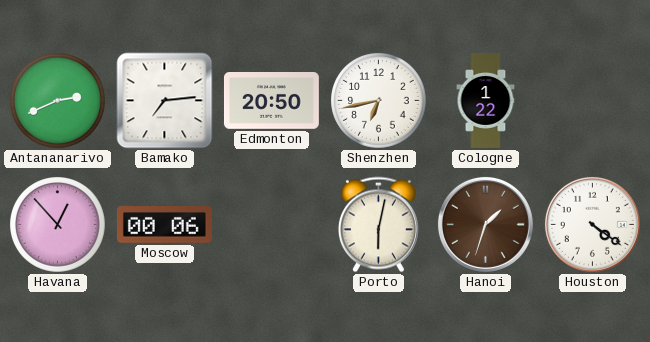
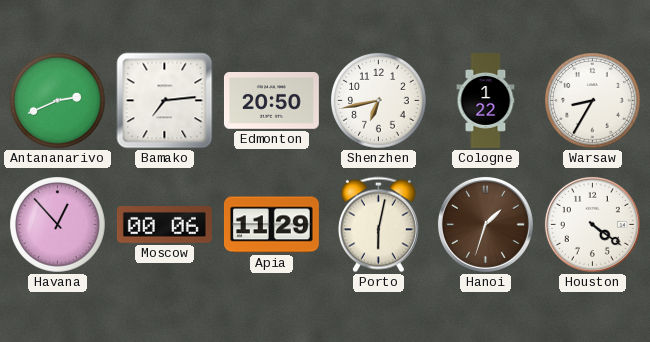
Warsaw: none -> 8:35 (593, 101)
Apia: none -> 11:29 (271, 225)
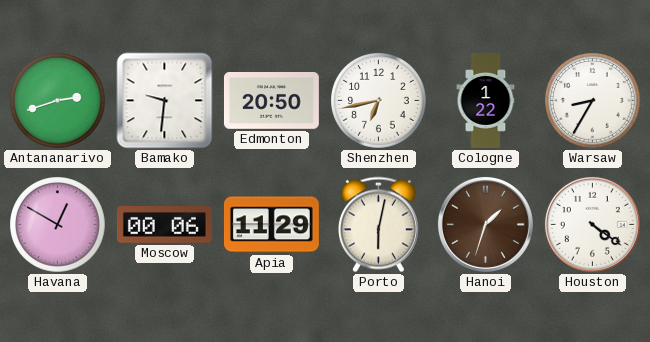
Antananarivo: 2:41 -> 2:42 (58, 101)
Bamako: 7:14 -> 9:31 (165, 101)
Havana: 12:53 -> 12:50 (58, 225)
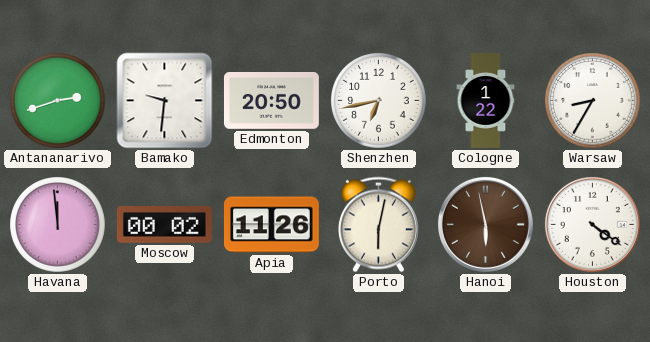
Havana: 12:50 -> 11:59 (58, 225)
Moscow: 00:06 -> 00:02 (164, 225)
Apia: 11:29 -> 11:26 (271, 225)
Hanoi: 1:33 -> 5:58 (485, 224)
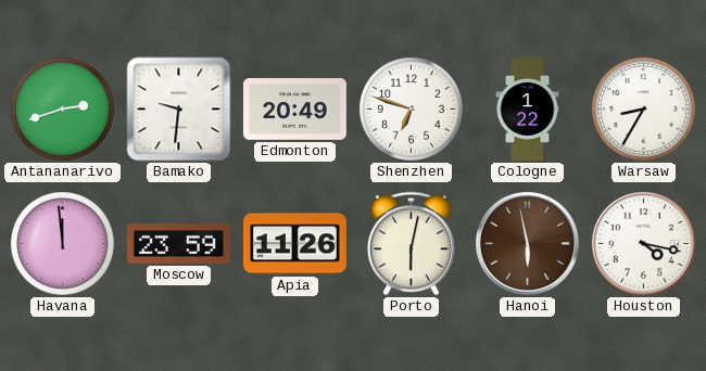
Edmonton: 20:50 -> 20:49 (294, 110)
Shenzhen: 6:43 -> 6:48 (412, 110)
Moscow: 00:02 -> 23:59 (178, 244)
Houston: 4:21 -> 4:17 (643, 243)
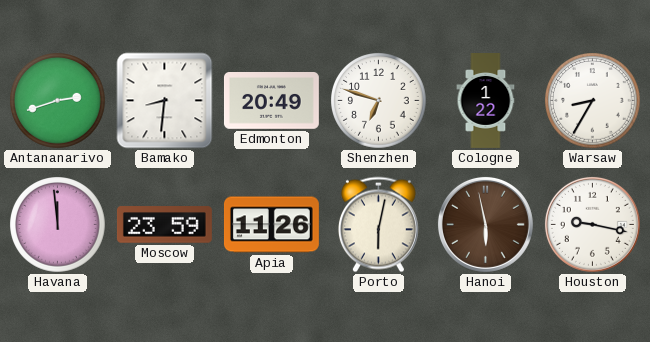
Bamako: 9:31 -> 8:31 (165, 101)
Houston: 4:17 -> 9:17 (592, 224)
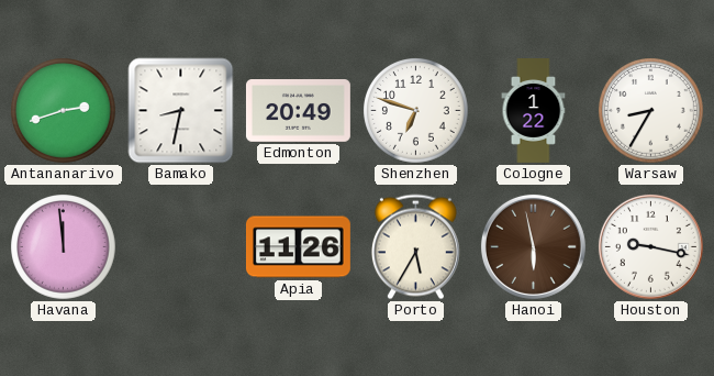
Bamako: 8:31 -> 8:32 (181, 111)
Moscow: 23:59 -> none (164, 225)
Porto: 6:02 -> 5:35 (415, 247)
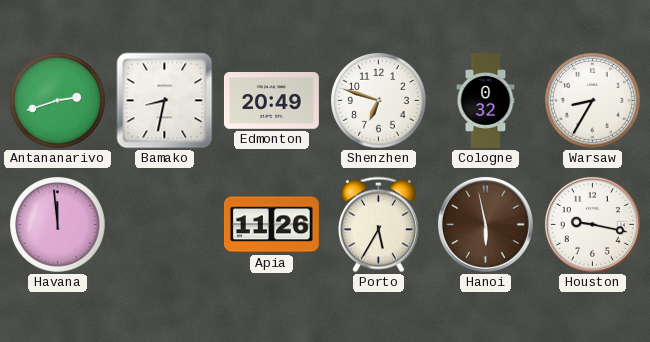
Cologne: 1:22 -> 0:32 (486, 101)
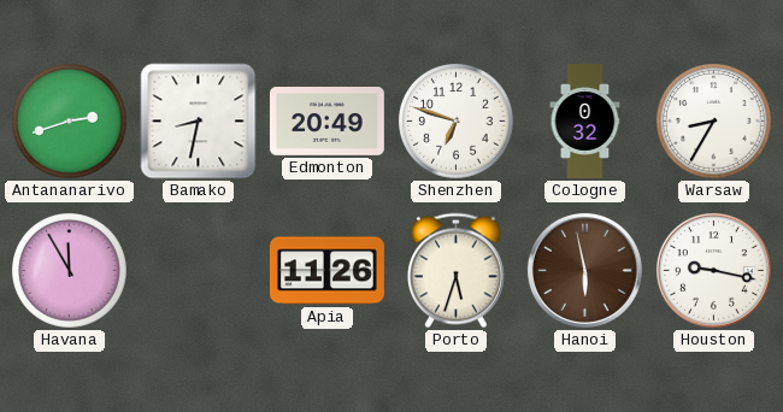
Havana: 11:59 -> 11:55 (70, 271)
Porto: 5:35 -> 5:33 (455, 271)
